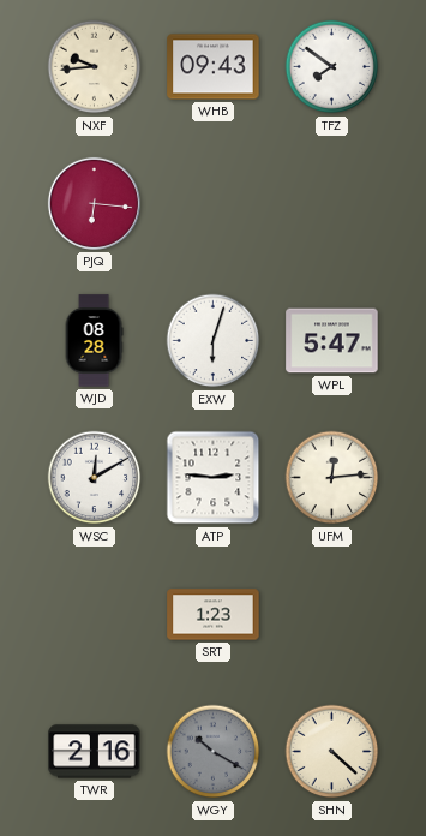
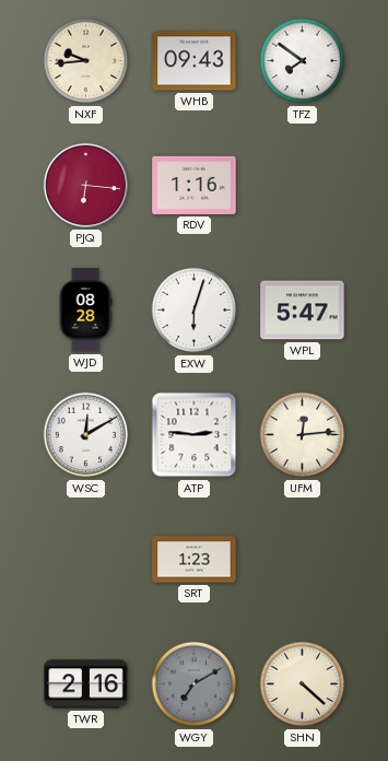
RDV: none -> 1:16 (195, 185)
WGY: 10:20 -> 7:10 (195, 684)
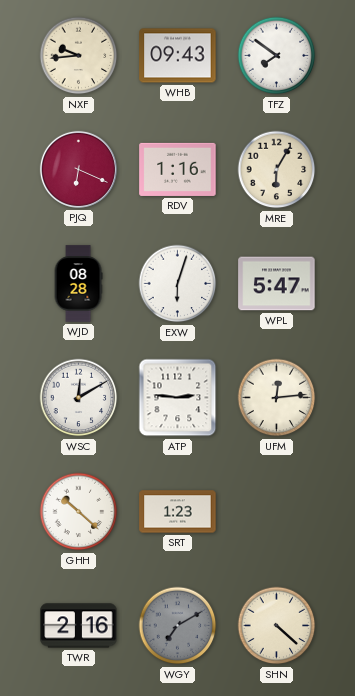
PJQ: 6:16 -> 6:19 (78, 169)
MRE: none -> 6:05 (277, 170)
GHH: none -> 10:22 (79, 512)
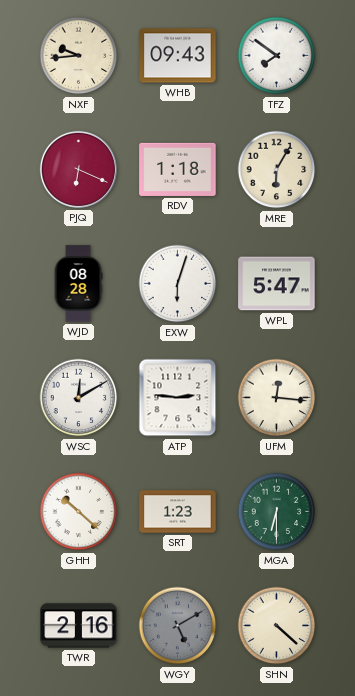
RDV: 1:16 -> 1:18 (178, 169)
UFM: 12:14 -> 12:16 (277, 398)
MGA: none -> 6:30 (277, 512)
WGY: 7:10 -> 5:10 (178, 626)
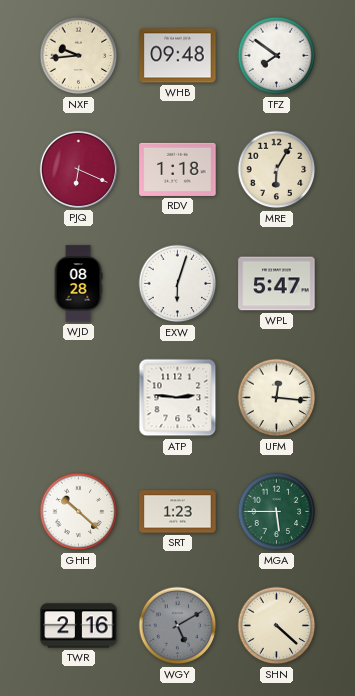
WHB: 09:43 -> 09:48 (178, 56)
WSC: 12:10 -> none (79, 398)
MGA: 6:30 -> 5:45 (277, 512)
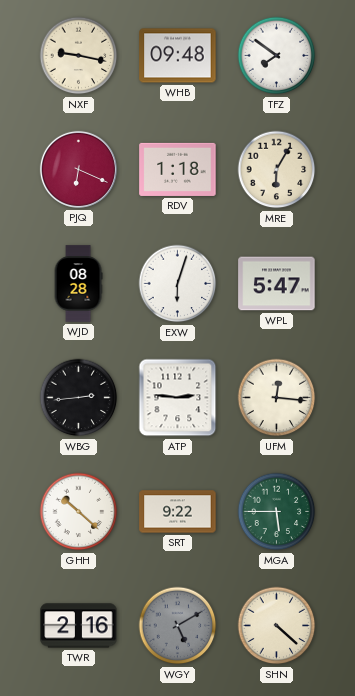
NXF: 9:44 -> 9:17 (79, 56)
WBG: none -> 2:44 (79, 398)
SRT: 1:23 -> 9:22 (178, 512)
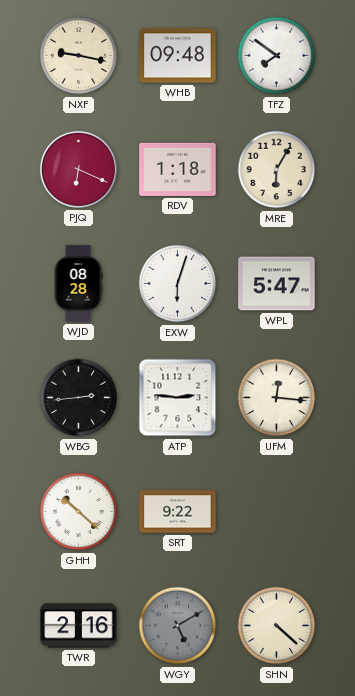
MGA: 5:45 -> none (277, 512)
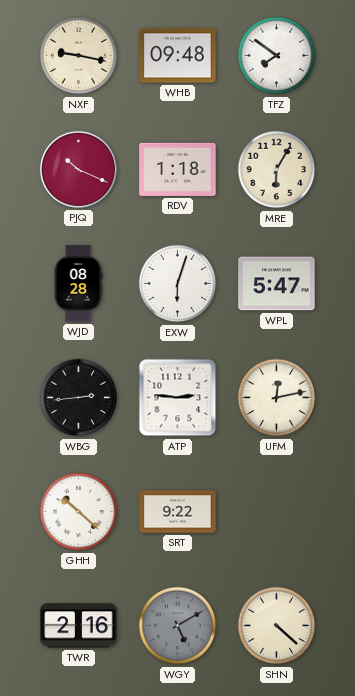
PJQ: 6:19 -> 10:19 (78, 169)
UFM: 12:16 -> 12:13 (277, 398)
